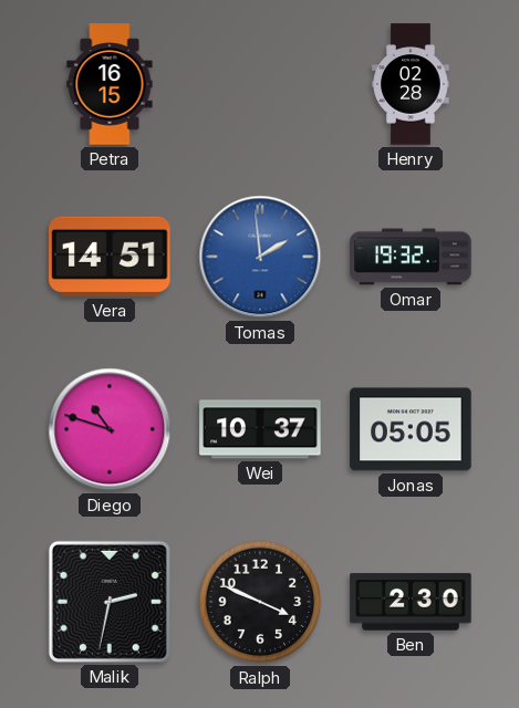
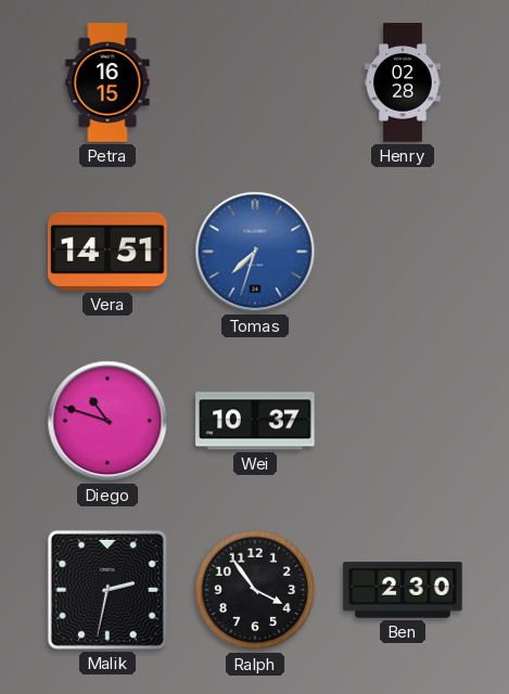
Tomas: 1:59 -> 7:33 (255, 252)
Omar: 19:32 -> none (411, 257)
Jonas: 05:05 -> none (411, 429)
Ralph: 3:49 -> 3:54 (255, 590)
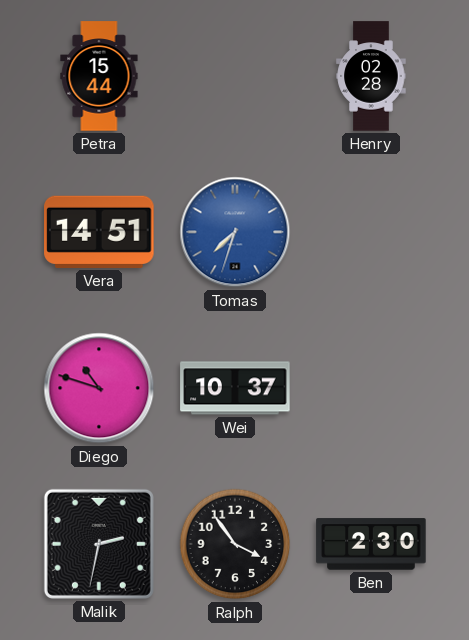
Petra: 16:15 -> 15:44 (99, 76)
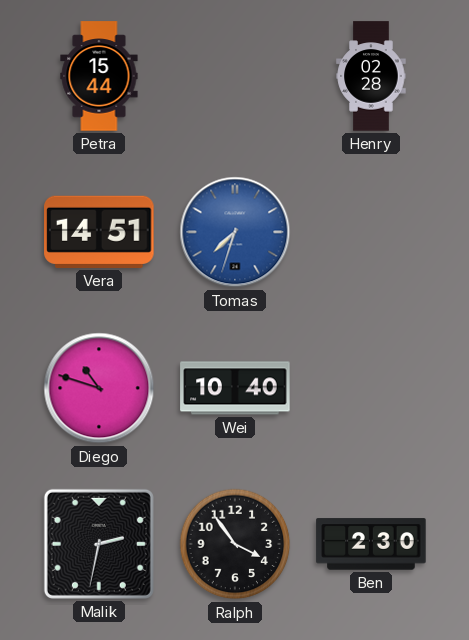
Wei: 10:37 -> 10:40 (235, 388)
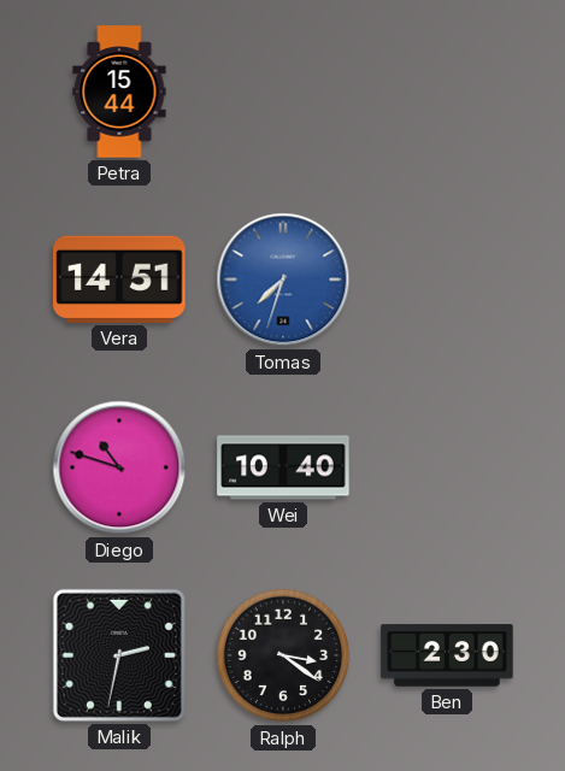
Henry: 02:28 -> none (371, 76)
Ralph: 3:54 -> 3:21 (283, 655)
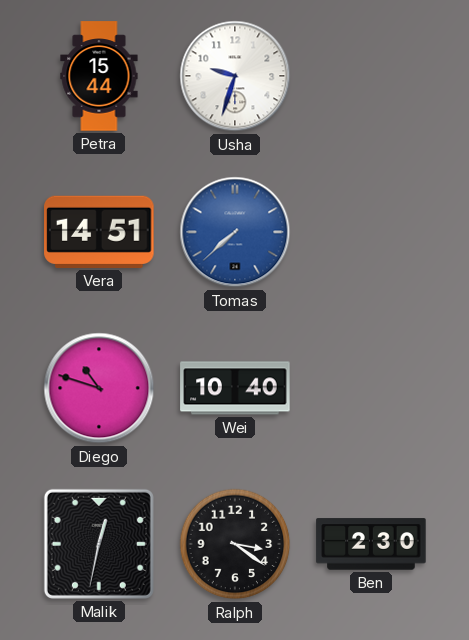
Usha: none -> 9:33 (235, 76)
Tomas: 7:33 -> 7:38 (235, 232)
Malik: 2:32 -> 12:32 (99, 544)
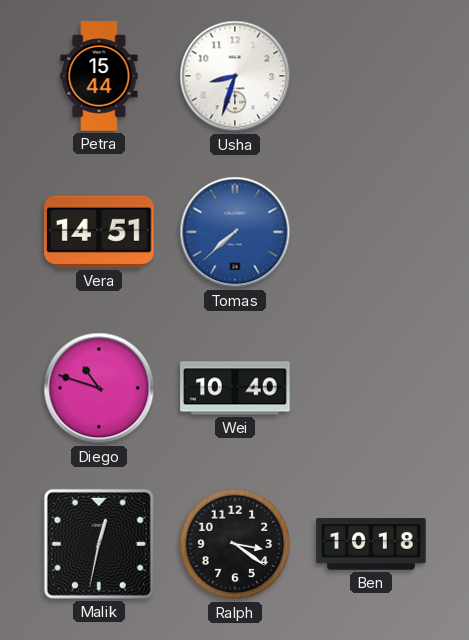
Usha: 9:33 -> 8:33 (235, 76)
Ben: 2:30 -> 10:18 (371, 544)
